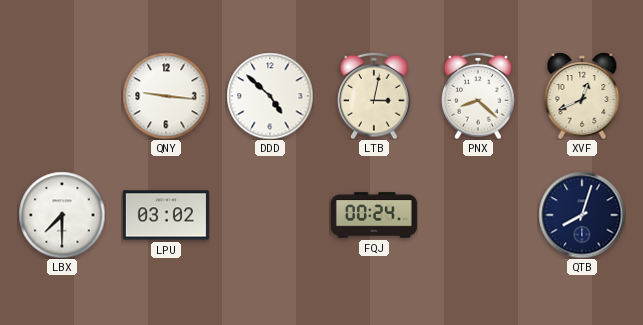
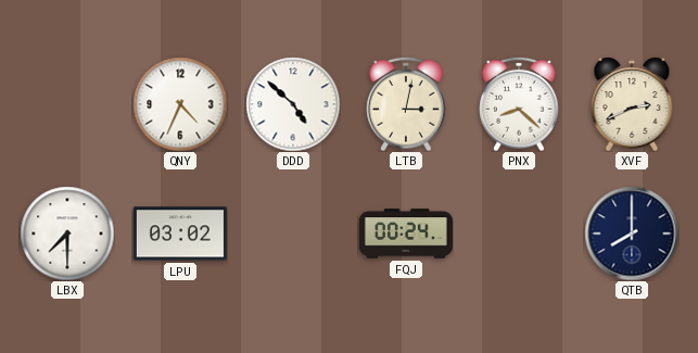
QNY: 9:16 -> 4:34 (180, 104)
XVF: 12:41 -> 2:41 (632, 104)
QTB: 8:03 -> 8:00 (632, 234)
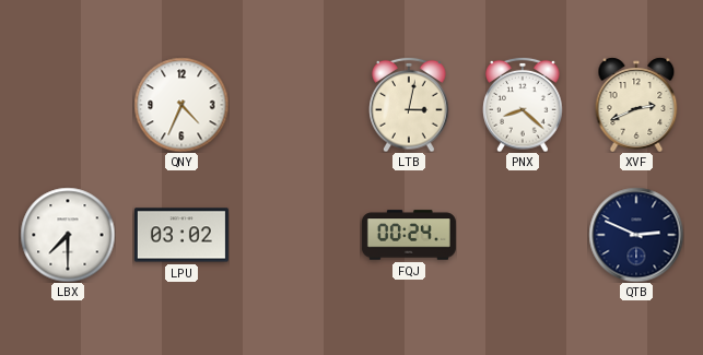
DDD: 4:52 -> none (293, 104)
QTB: 8:00 -> 2:49 (636, 235)
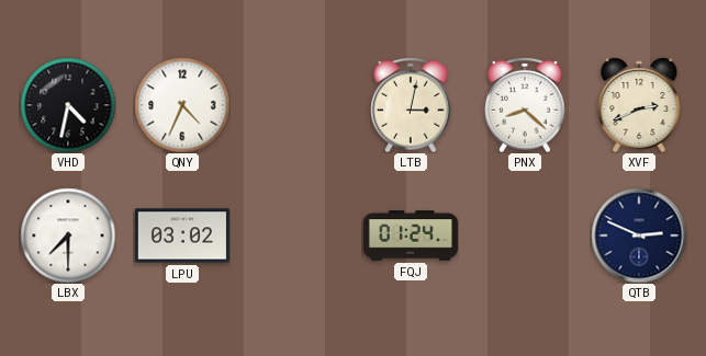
VHD: none -> 4:32 (68, 105)
FQJ: 00:24 -> 01:24 (411, 236)
